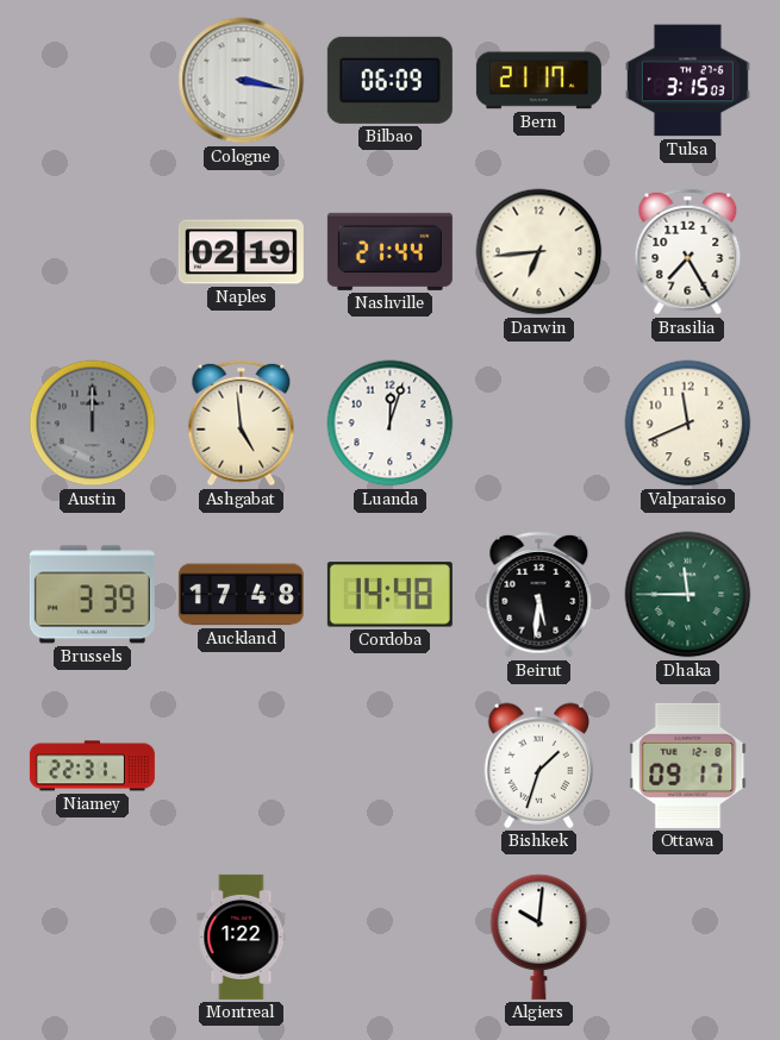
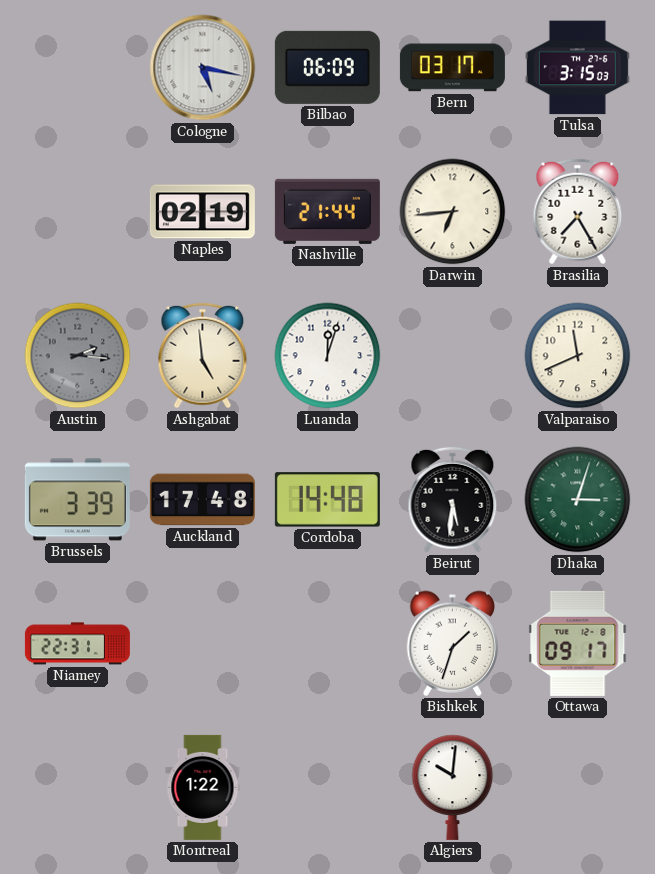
Cologne: 3:17 -> 5:17 (203, 68)
Bern: 21:17 -> 03:17 (452, 68)
Austin: 12:00 -> 2:16 (78, 356)
Dhaka: 11:45 -> 3:03 (578, 500)
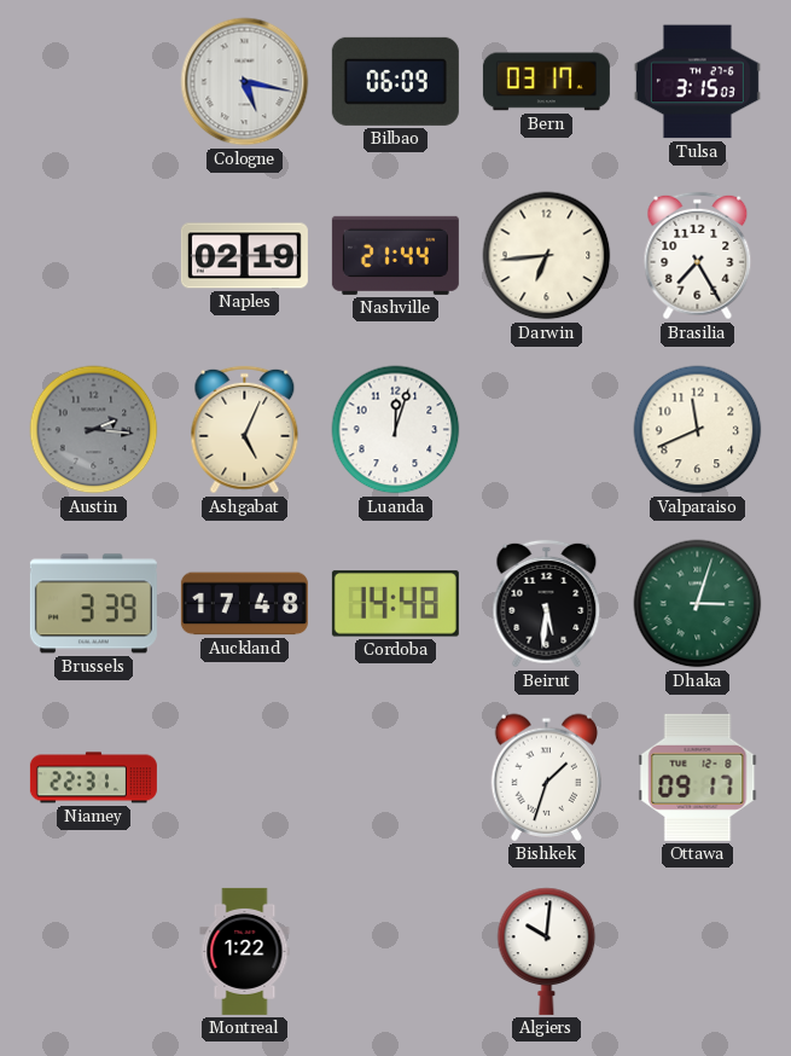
Ashgabat: 4:59 -> 5:04 (245, 430)
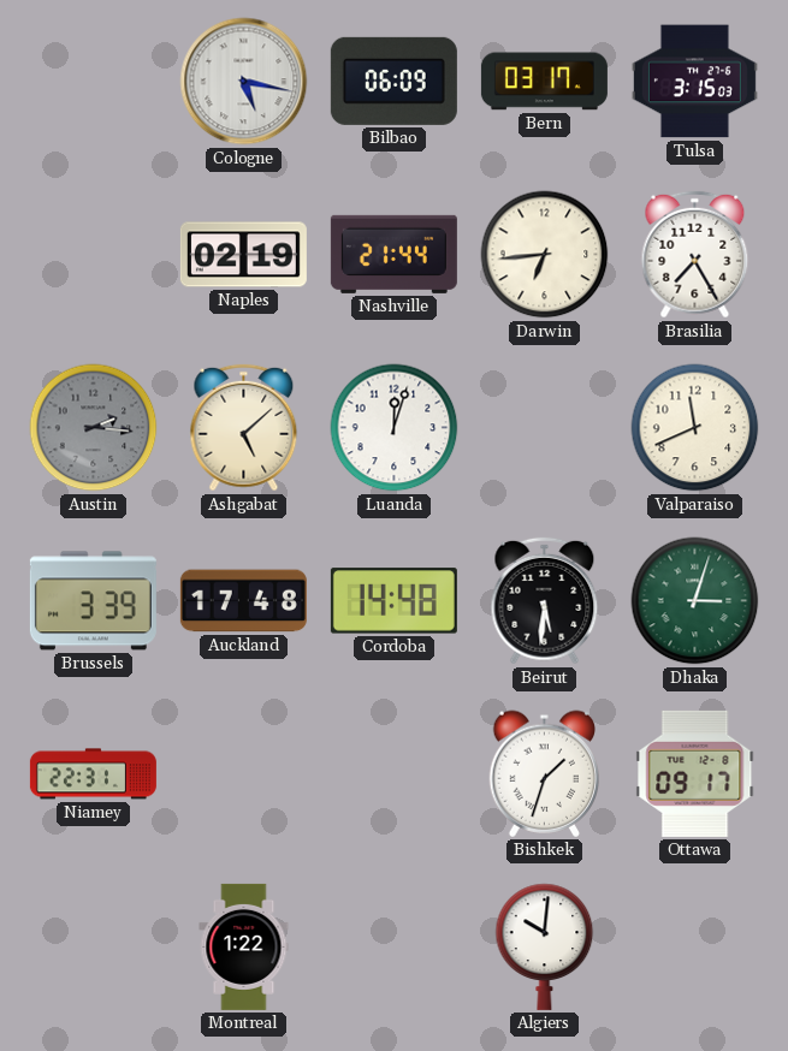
Ashgabat: 5:04 -> 5:08 (244, 428)
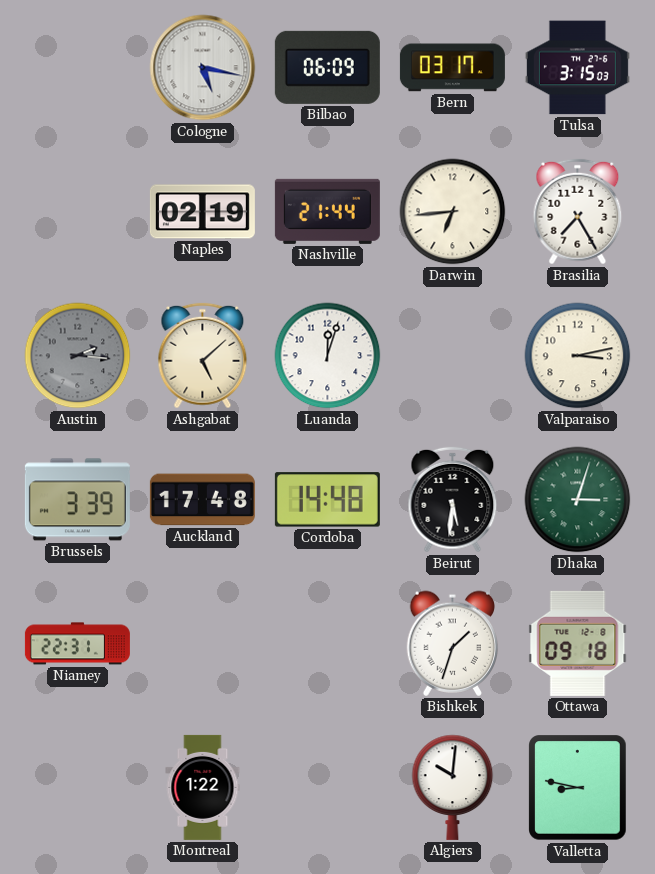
Valparaiso: 11:41 -> 3:13 (578, 356)
Ottawa: 09:17 -> 09:18 (578, 643)
Valletta: none -> 8:47 (578, 788)
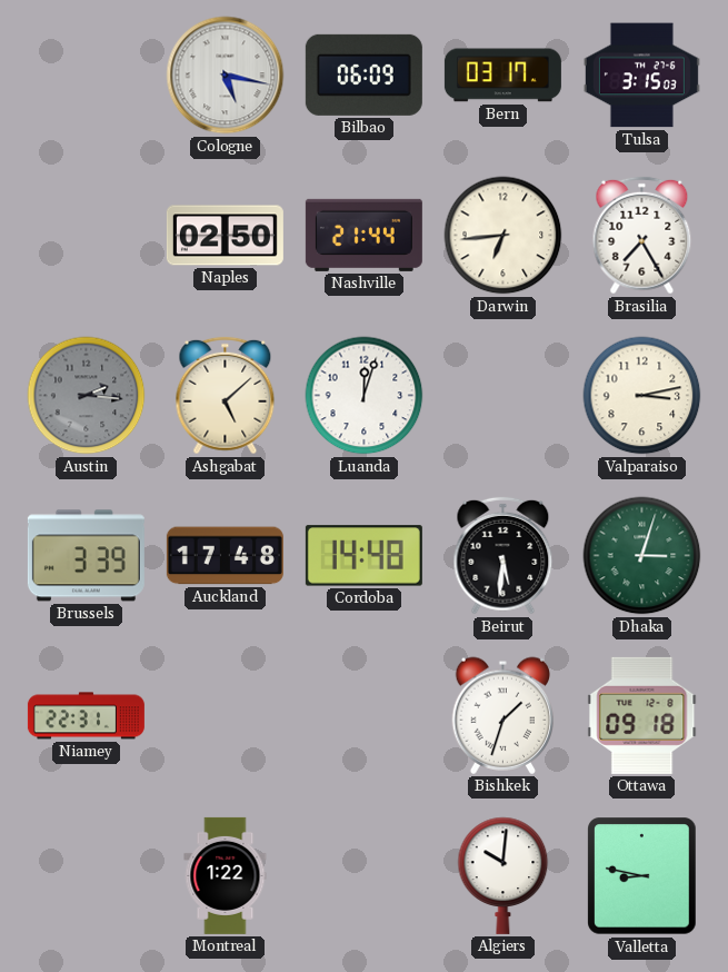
Naples: 02:19 -> 02:50 (225, 236)
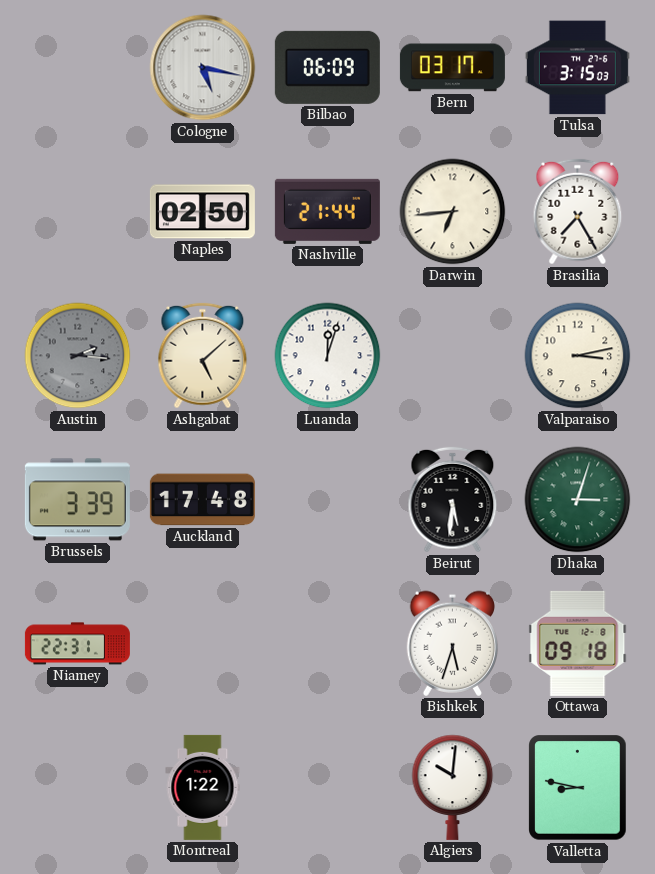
Cordoba: 14:48 -> none (363, 556)
Bishkek: 1:33 -> 5:33 (453, 643)
